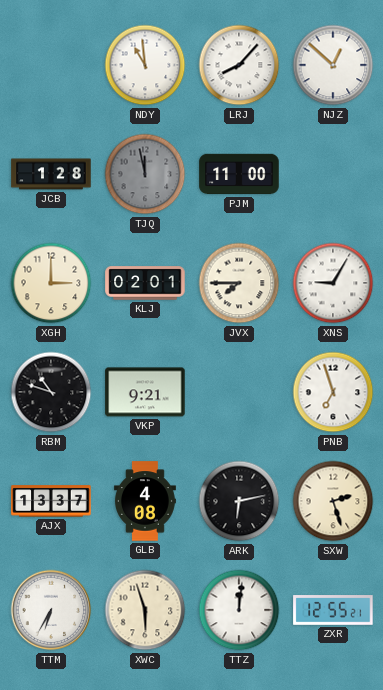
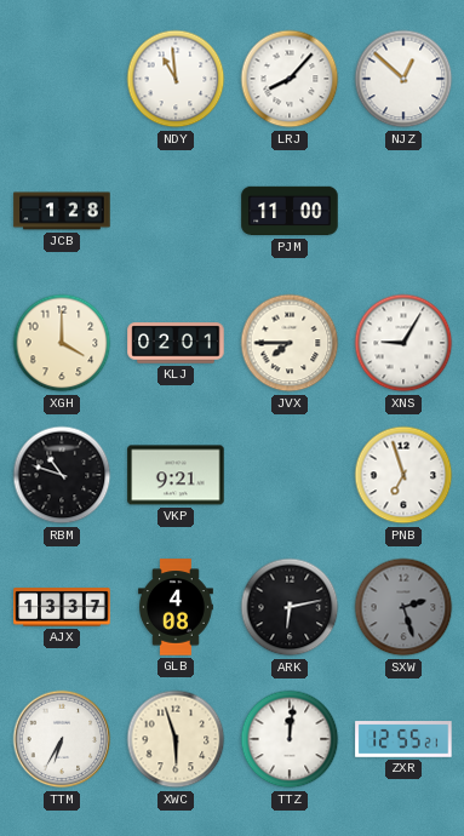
TJQ: 11:58 -> none (145, 174)
XGH: 3:00 -> 4:00 (62, 343)
SXW dial: cream -> grey (403, 607)
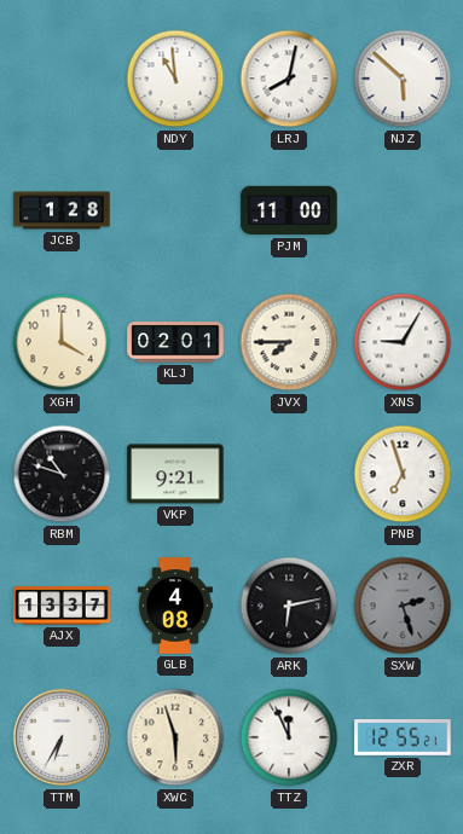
LRJ: 8:07 -> 8:02 (289, 79)
NJZ: 12:52 -> 5:52 (403, 79)
TTZ: 12:01 -> 11:56 (289, 737)
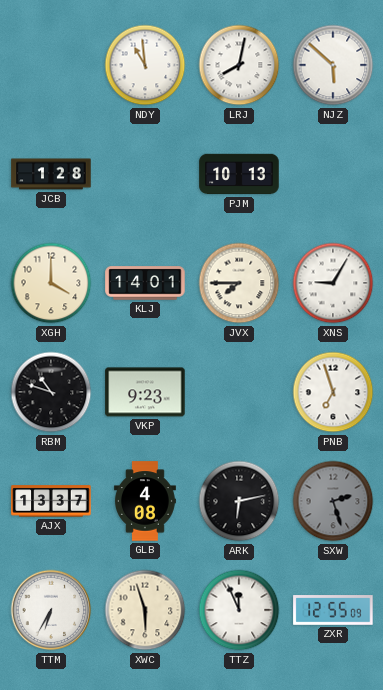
PJM: 11:00 -> 10:13 (239, 174)
KLJ: 02:01 -> 14:01 (145, 283)
VKP: 9:21 -> 9:23 (145, 392)
ZXR: 12:55:21 -> 12:55:09 (333, 610)
